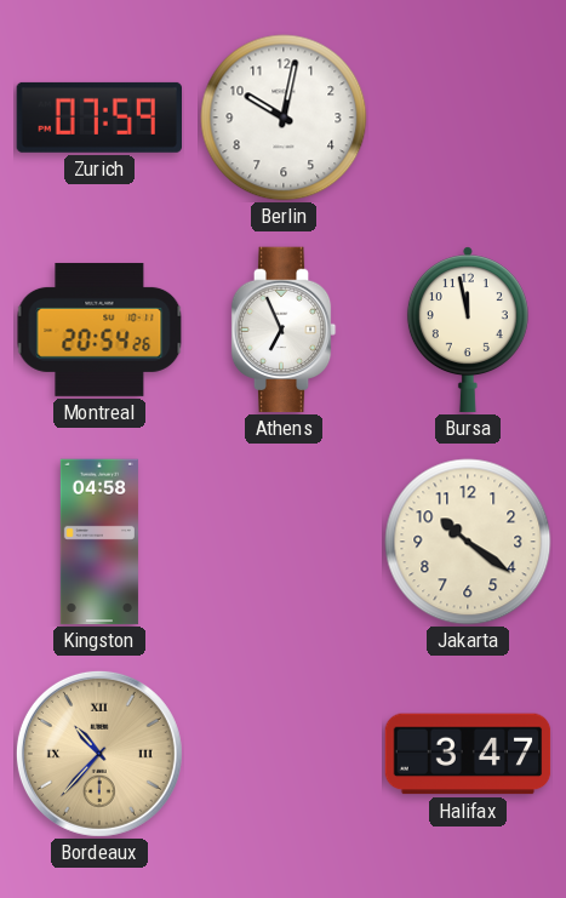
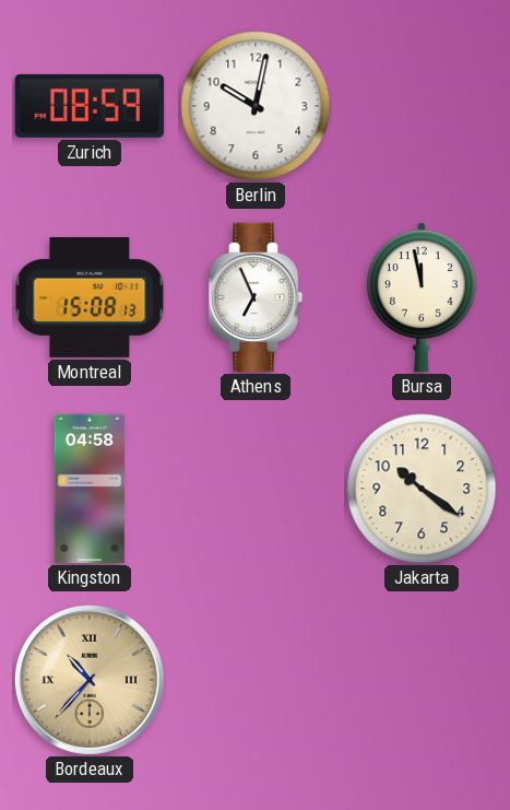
Zurich: 07:59 -> 08:59 (88, 106)
Montreal: 20:54 -> 15:08 (90, 297)
Halifax: 3:47 -> none (468, 754)
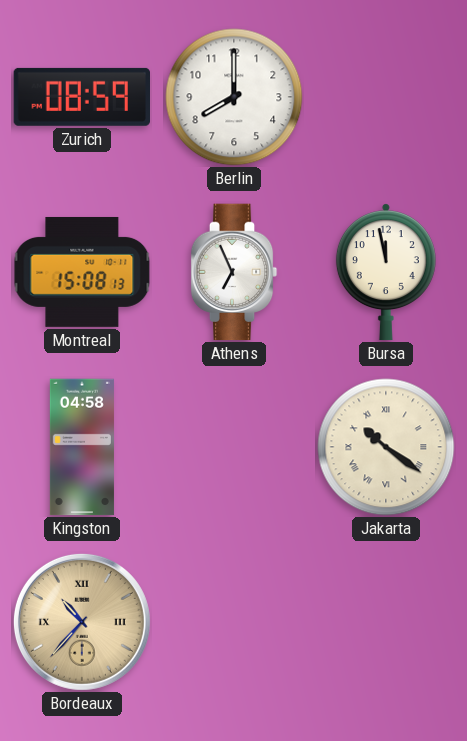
Berlin: 10:02 -> 8:00 (234, 97)
Jakarta numerals: Arabic -> Roman (386, 447)
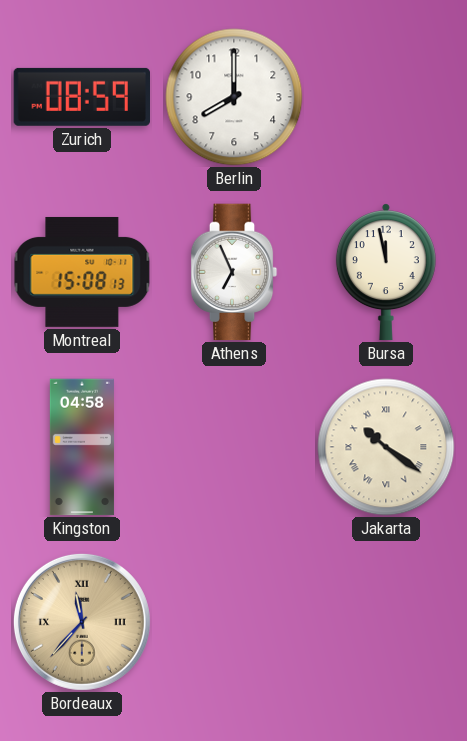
Bordeaux: 10:37 -> 11:37 (82, 622)
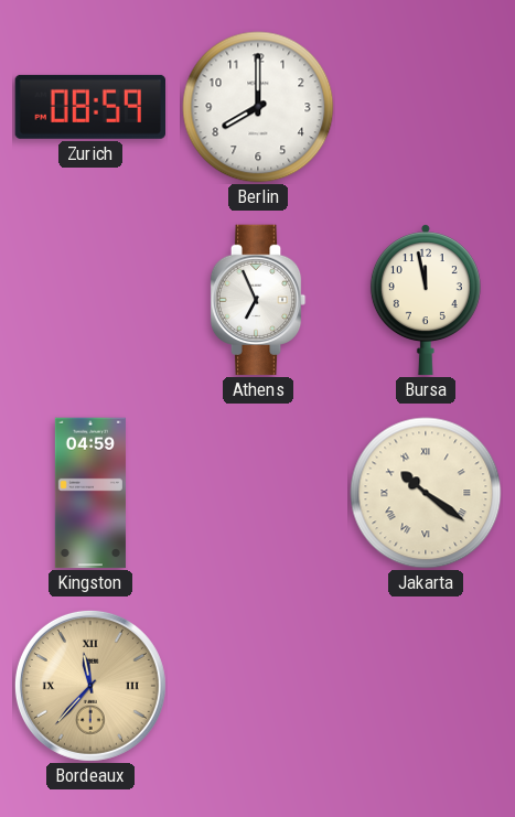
Montreal: 15:08 -> none (82, 272)
Kingston: 04:58 -> 04:59 (90, 493)
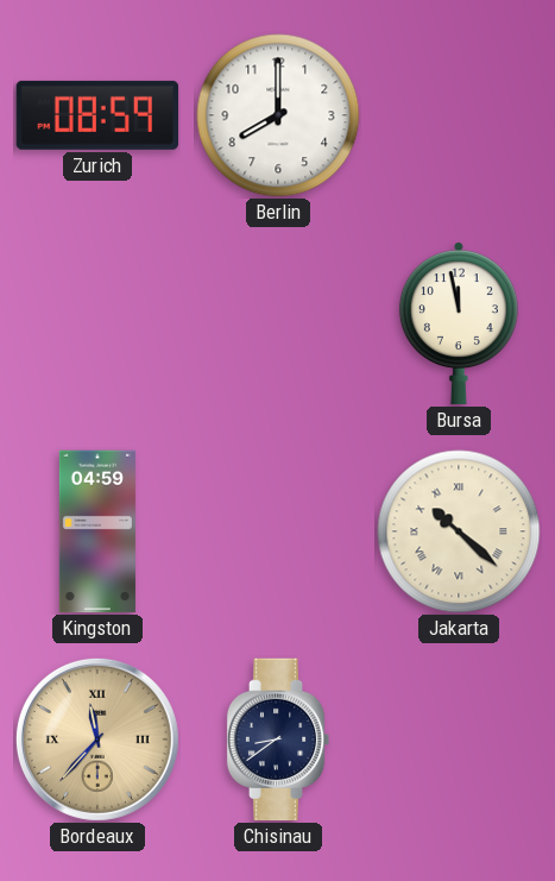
Athens: 6:56 -> none (258, 300)
Jakarta: 10:21 -> 10:22 (459, 531)
Chisinau: none -> 8:39 (278, 740)
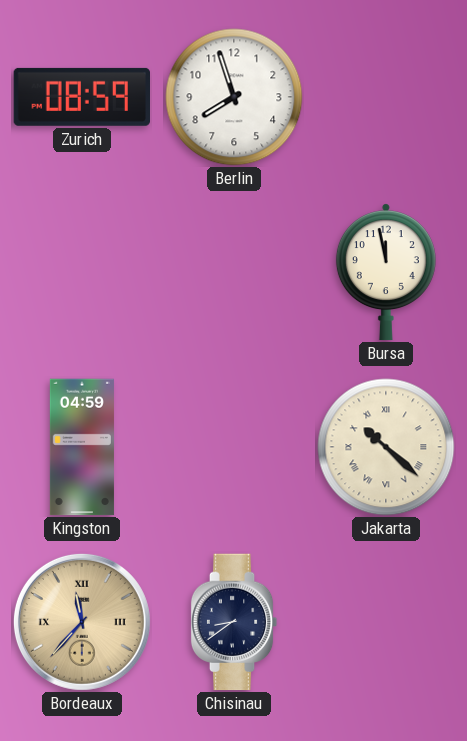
Berlin: 8:00 -> 7:57 (234, 97)
